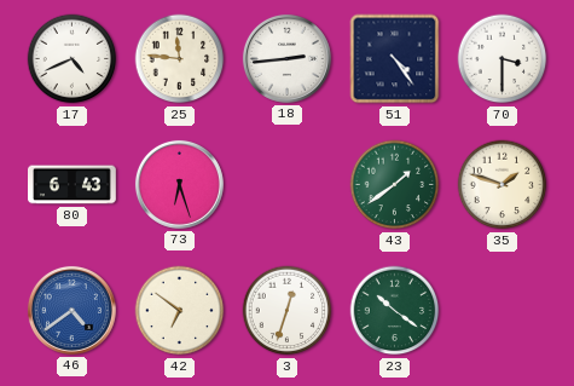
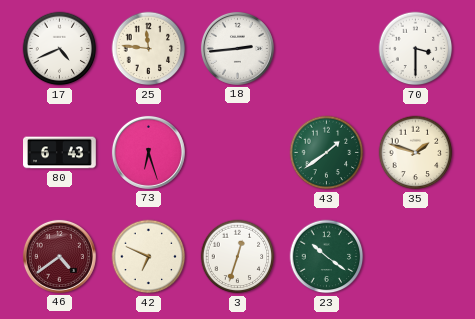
51: 4:24 -> none (395, 59)
46 dial: blue -> burgundy (59, 256)
42: 6:51 -> 6:49 (149, 257)
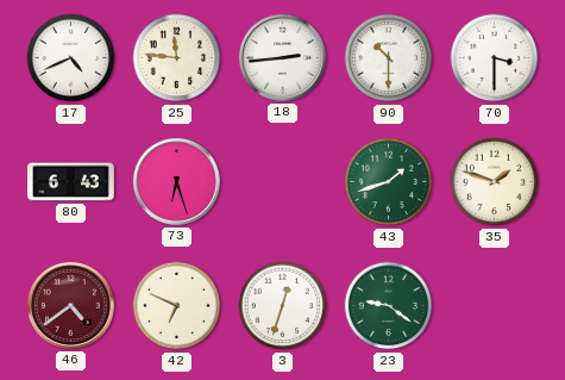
90: none -> 10:30 (389, 58)
43: 1:39 -> 1:42 (389, 182)
23: 10:21 -> 9:21 (389, 306)
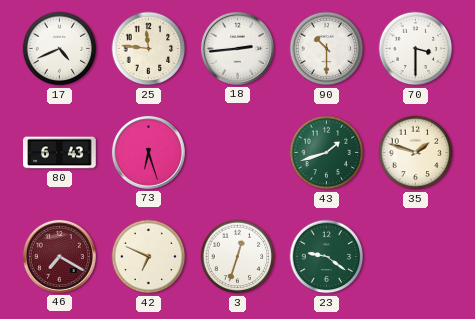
46: 4:39 -> 7:20 (59, 256)
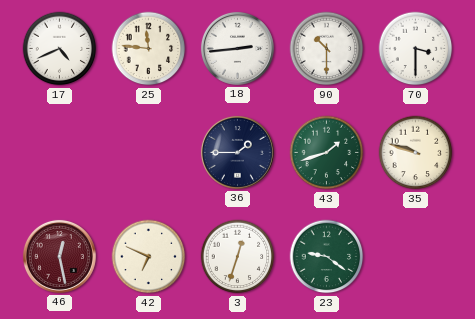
80: 6:43 -> none (60, 153)
73: 6:27 -> none (148, 152)
36: none -> 1:45 (237, 152)
35: 1:48 -> 9:48 (416, 153)
46: 7:20 -> 12:28 (59, 256)
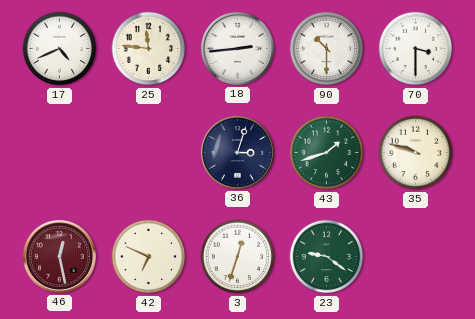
36: 1:45 -> 3:03 (237, 152)
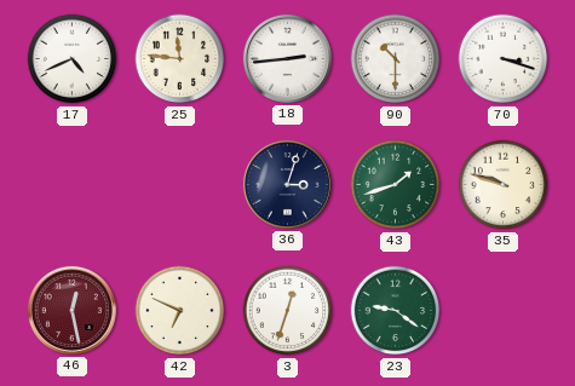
70: 3:30 -> 3:18 (504, 59)
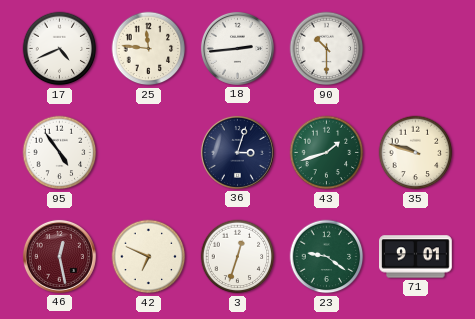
70: 3:18 -> none (504, 59)
95: none -> 4:54 (60, 153)
71: none -> 9:01 (416, 257)
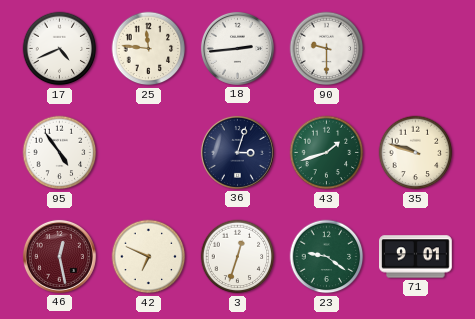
90: 10:30 -> 9:30 (327, 49)
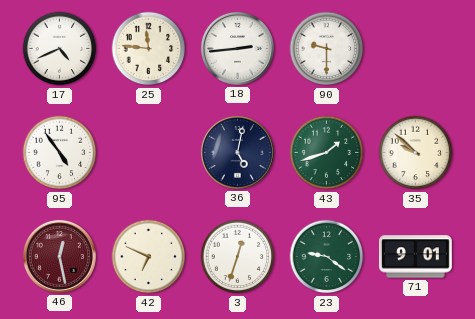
36: 3:03 -> 5:02 (237, 152)
35: 9:48 -> 9:52 (416, 153)
